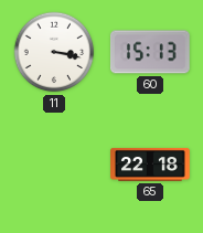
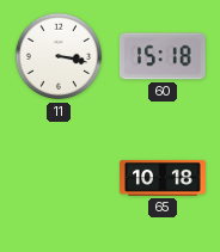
60: 15:13 -> 15:18 (163, 56)
65: 22:18 -> 10:18 (163, 178)
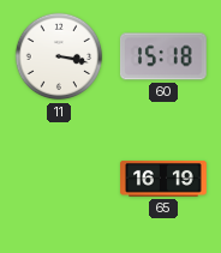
65: 10:18 -> 16:19 (163, 179)
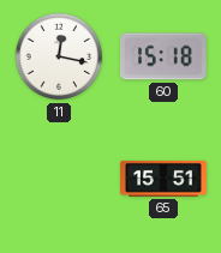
11: 3:17 -> 12:17 (59, 56)
65: 16:19 -> 15:51 (163, 179)
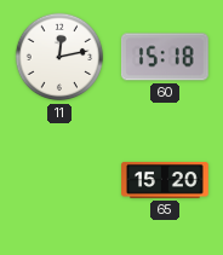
11: 12:17 -> 12:13 (59, 57)
65: 15:51 -> 15:20 (165, 180)
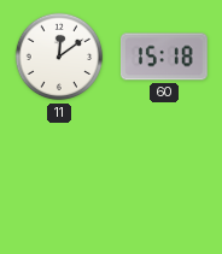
11: 12:13 -> 12:09 (59, 57)
65: 15:20 -> none (165, 180)
